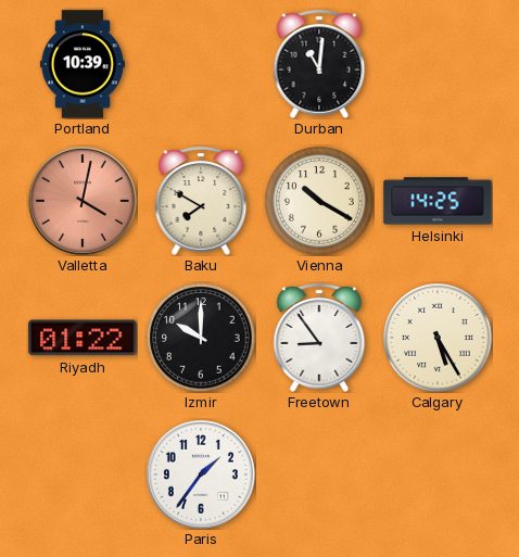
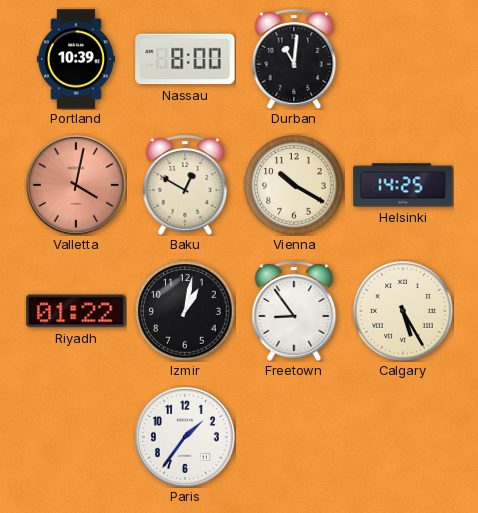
Nassau: none -> 8:00 (185, 59)
Baku: 7:50 -> 12:50 (185, 185)
Izmir: 10:00 -> 1:02 (185, 311)
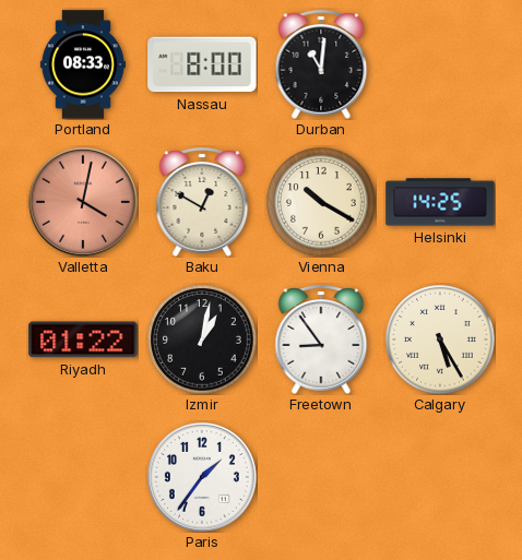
Portland: 10:39 -> 08:33 (83, 64)
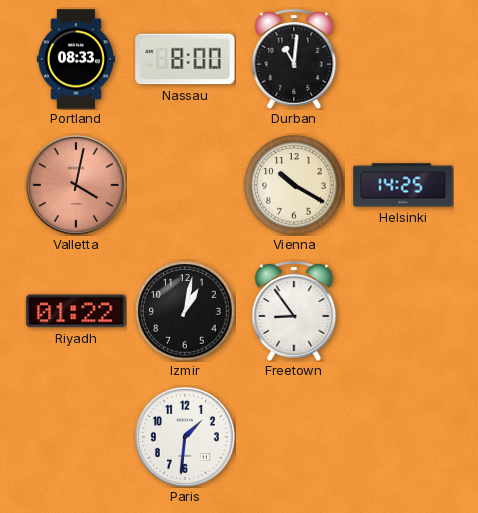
Baku: 12:50 -> none (202, 202)
Calgary: 5:25 -> none (440, 339)
Paris: 1:36 -> 1:31 (185, 437)
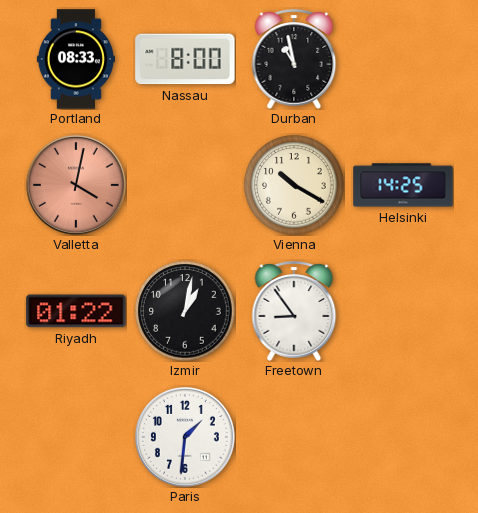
Durban: 11:01 -> 10:58 (294, 59)
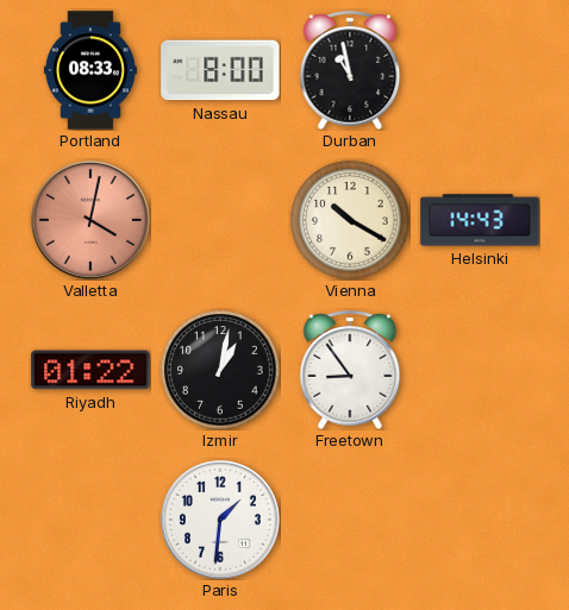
Helsinki: 14:25 -> 14:43 (480, 220)
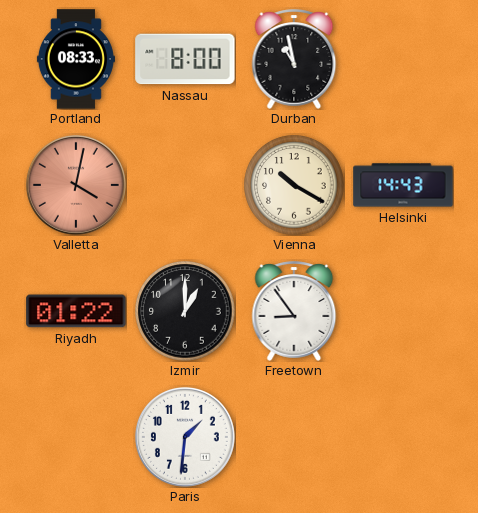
Izmir: 1:02 -> 1:00 (185, 311)
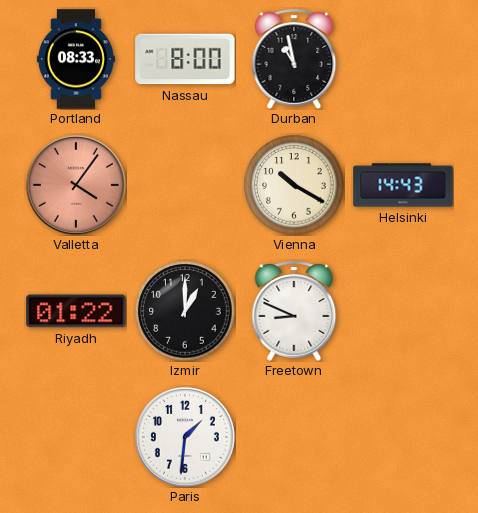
Valletta: 4:02 -> 4:06 (76, 185)
Freetown: 8:54 -> 8:49 (294, 311)
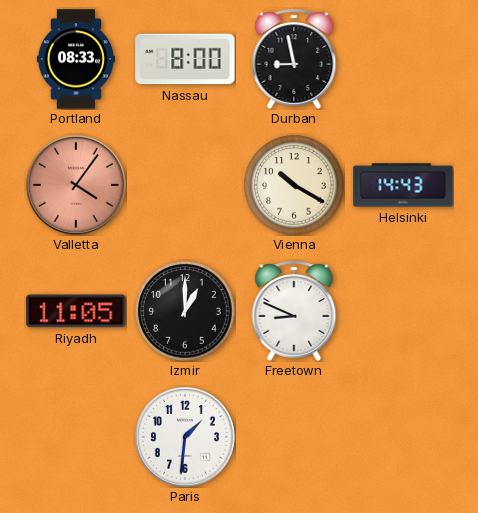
Durban: 10:58 -> 8:58 (294, 59)
Riyadh: 01:22 -> 11:05 (76, 311)
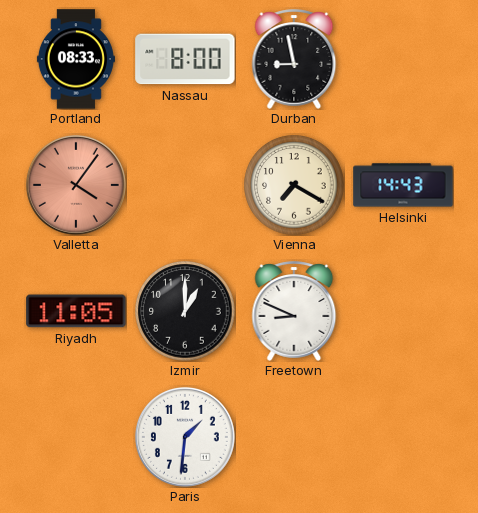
Vienna: 10:20 -> 7:20 (294, 185)
